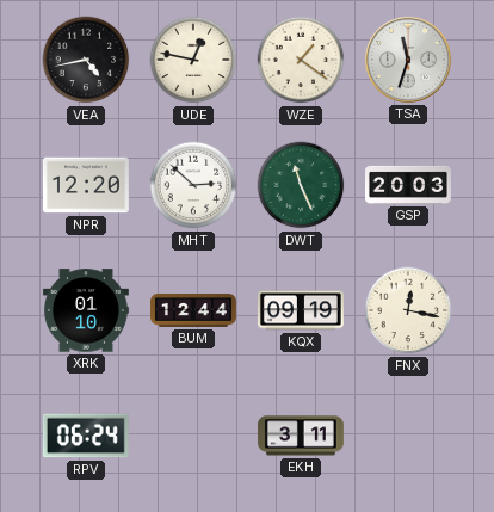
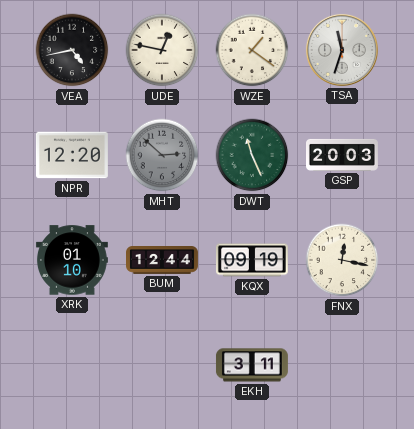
MHT dial: white -> grey (162, 155)
RPV: 06:24 -> none (86, 436)
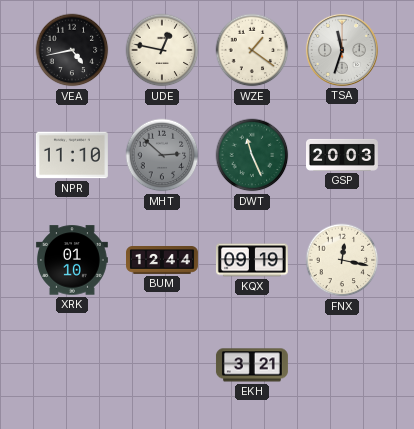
NPR: 12:20 -> 11:10 (72, 155)
EKH: 3:11 -> 3:21 (252, 365)
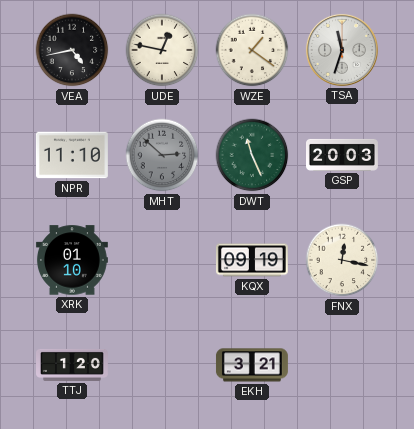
BUM: 12:44 -> none (163, 261)
TTJ: none -> 1:20 (73, 365)
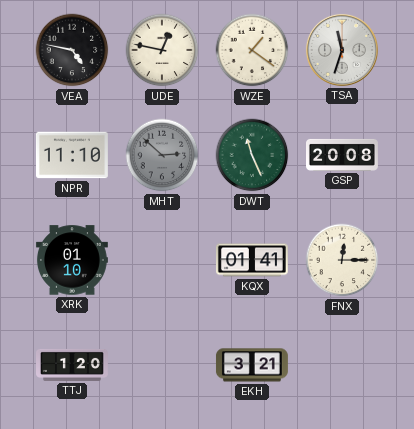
VEA: 4:43 -> 4:47 (72, 50)
GSP: 20:03 -> 20:08 (343, 155)
KQX: 09:19 -> 01:41 (252, 260)
FNX: 12:17 -> 12:15 (342, 260)
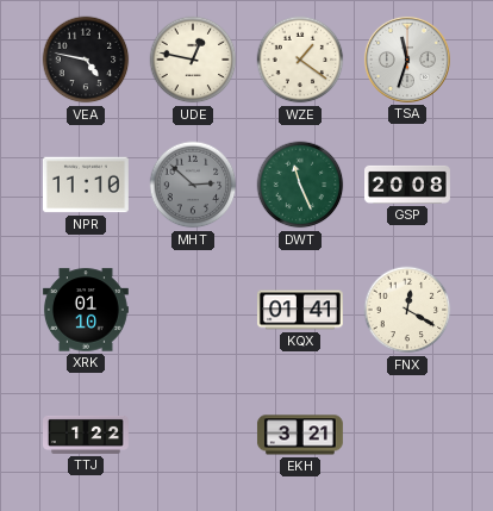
FNX: 12:15 -> 12:20 (407, 310)
TTJ: 1:20 -> 1:22 (87, 435)
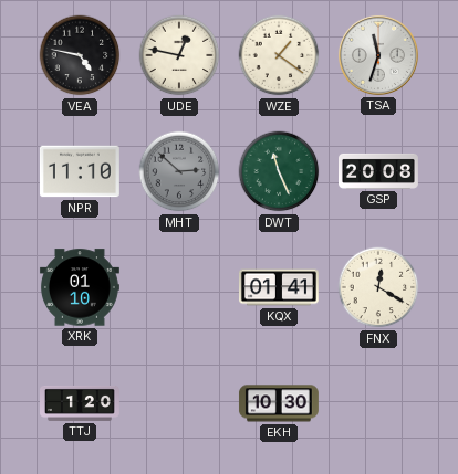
TTJ: 1:22 -> 1:20 (81, 403)
EKH: 3:21 -> 10:30 (279, 403)
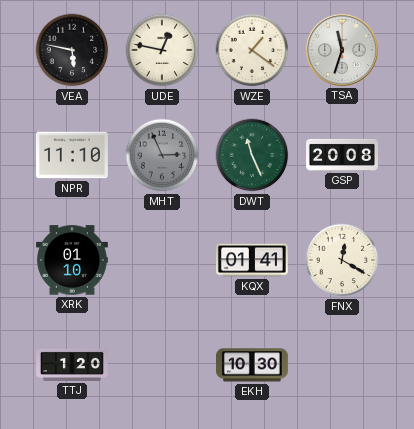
VEA: 4:47 -> 5:47 (72, 50)
MHT: 2:52 -> 2:56 (162, 155)
